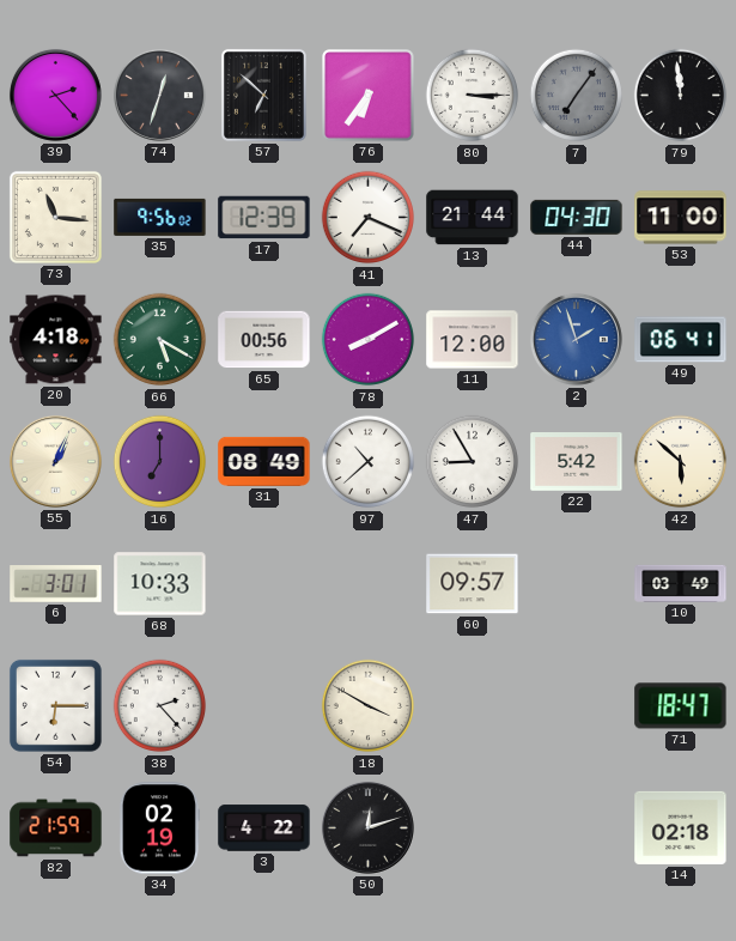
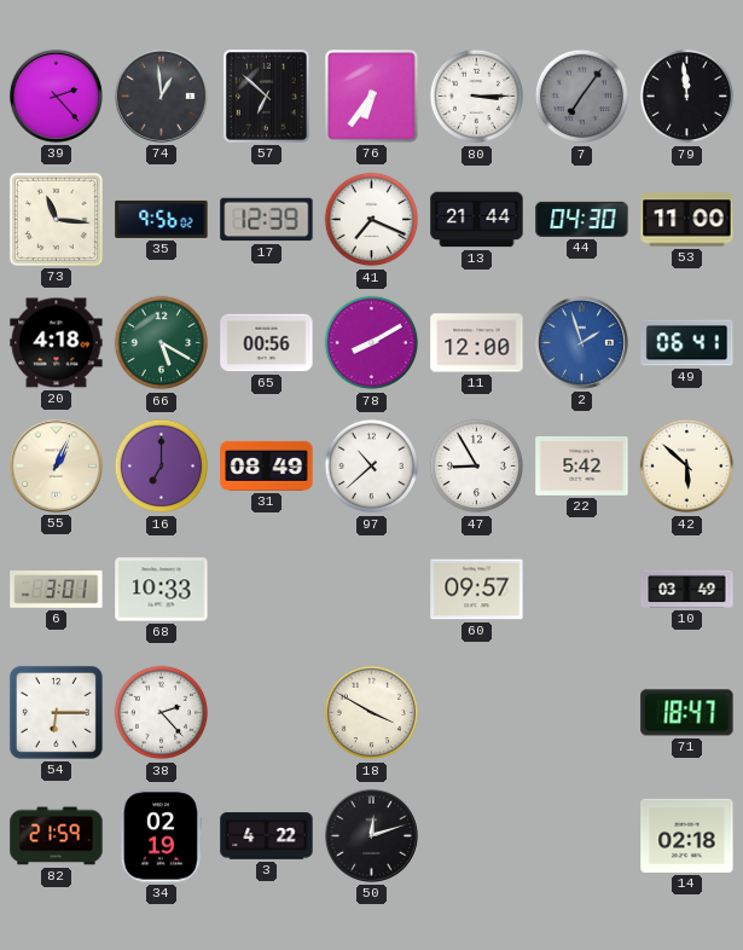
74: 12:33 -> 12:59 (161, 95)
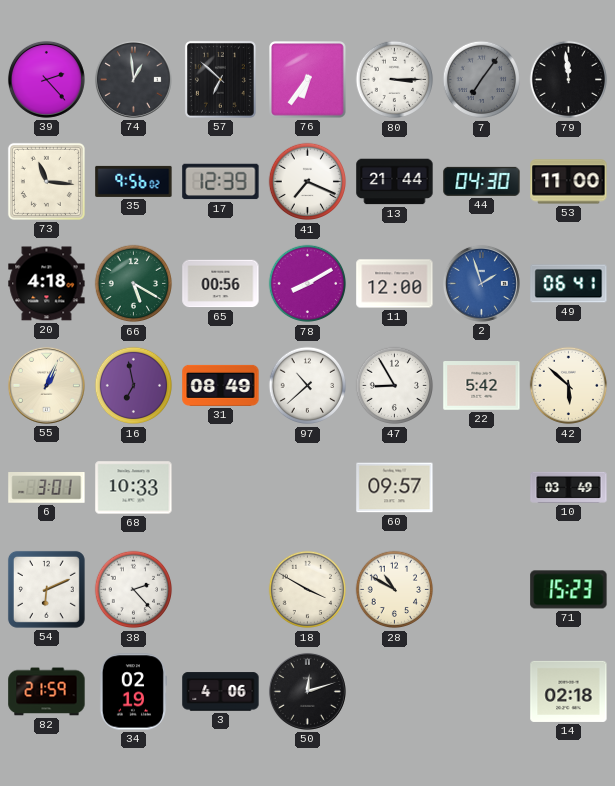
16: 7:00 -> 6:58 (134, 386)
54: 6:15 -> 6:11 (46, 589)
28: none -> 10:50 (395, 590)
71: 18:47 -> 15:23 (569, 590)
3: 4:22 -> 4:06 (221, 692)
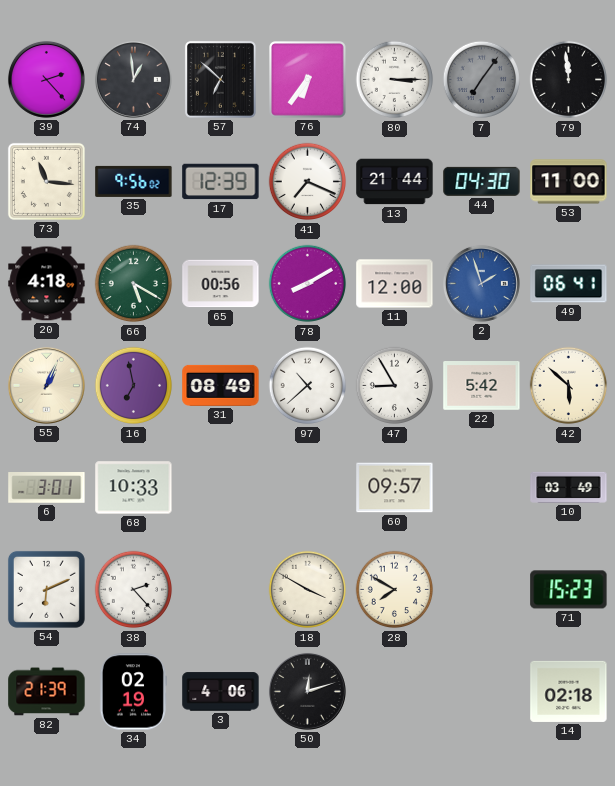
28: 10:50 -> 7:50 (395, 590)
82: 21:59 -> 21:39 (47, 692)
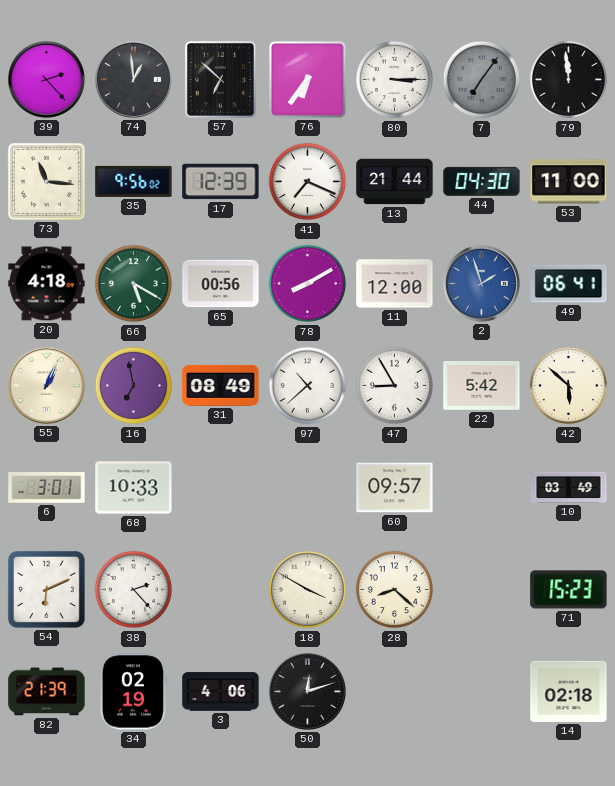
28: 7:50 -> 8:22 (395, 590)
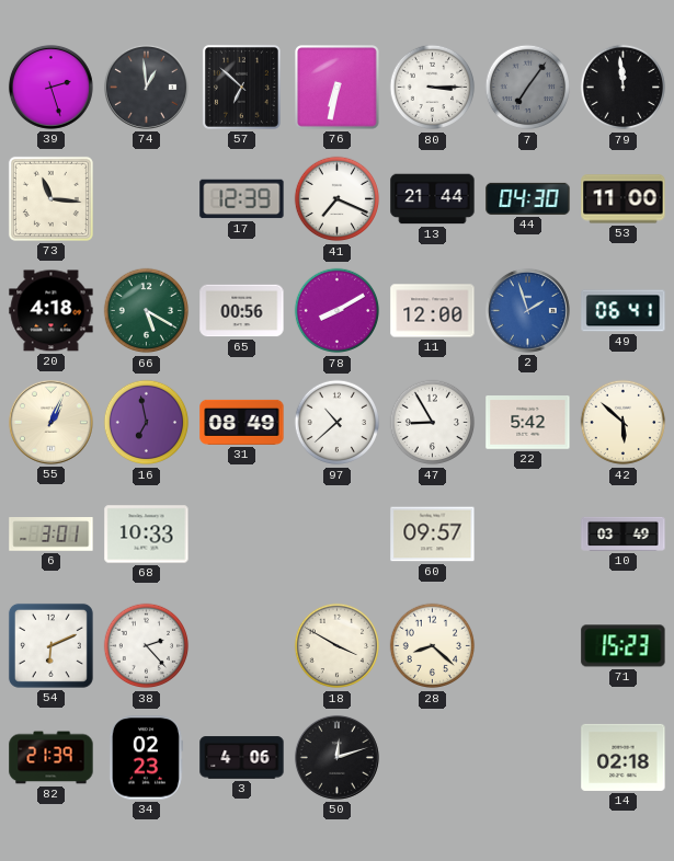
39: 2:23 -> 2:27 (50, 87)
76: 6:36 -> 6:32 (338, 88)
35: 9:56 -> none (134, 181)
34: 02:19 -> 02:23 (146, 758)
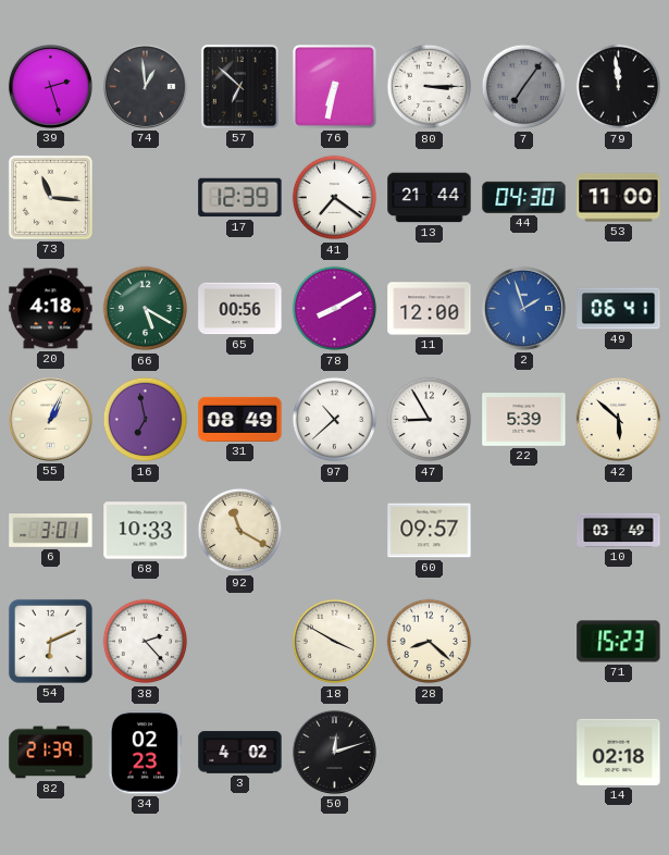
41: 7:19 -> 7:21 (335, 198)
22: 5:42 -> 5:39 (524, 420)
92: none -> 11:20 (240, 531)
3: 4:06 -> 4:02 (240, 753)
